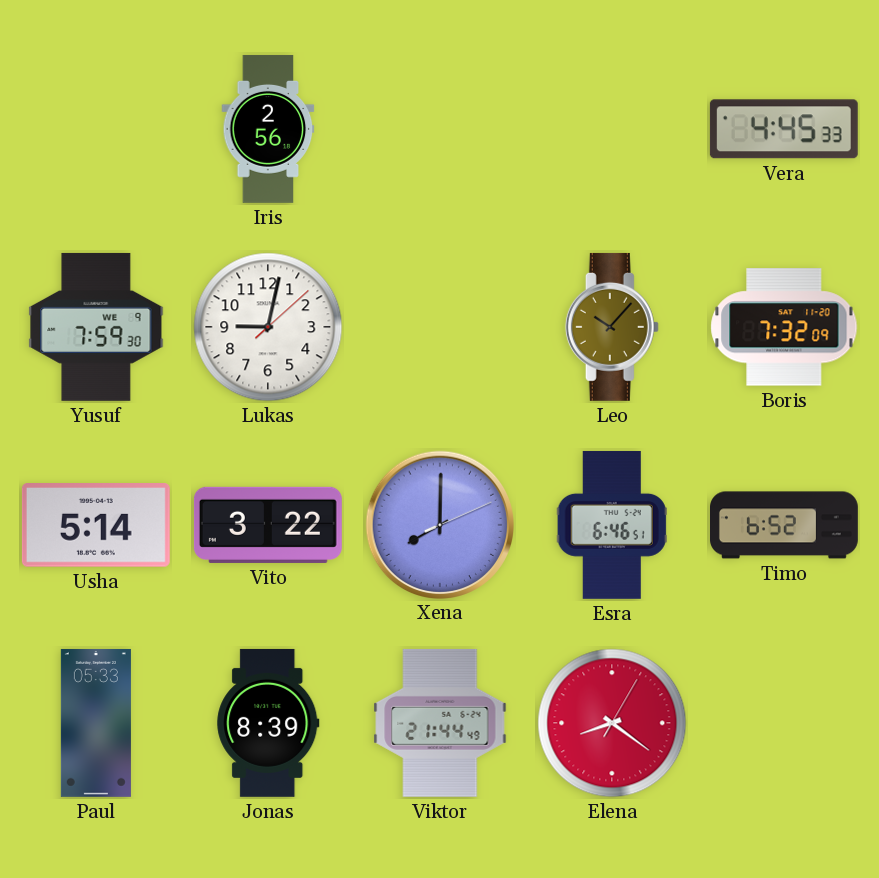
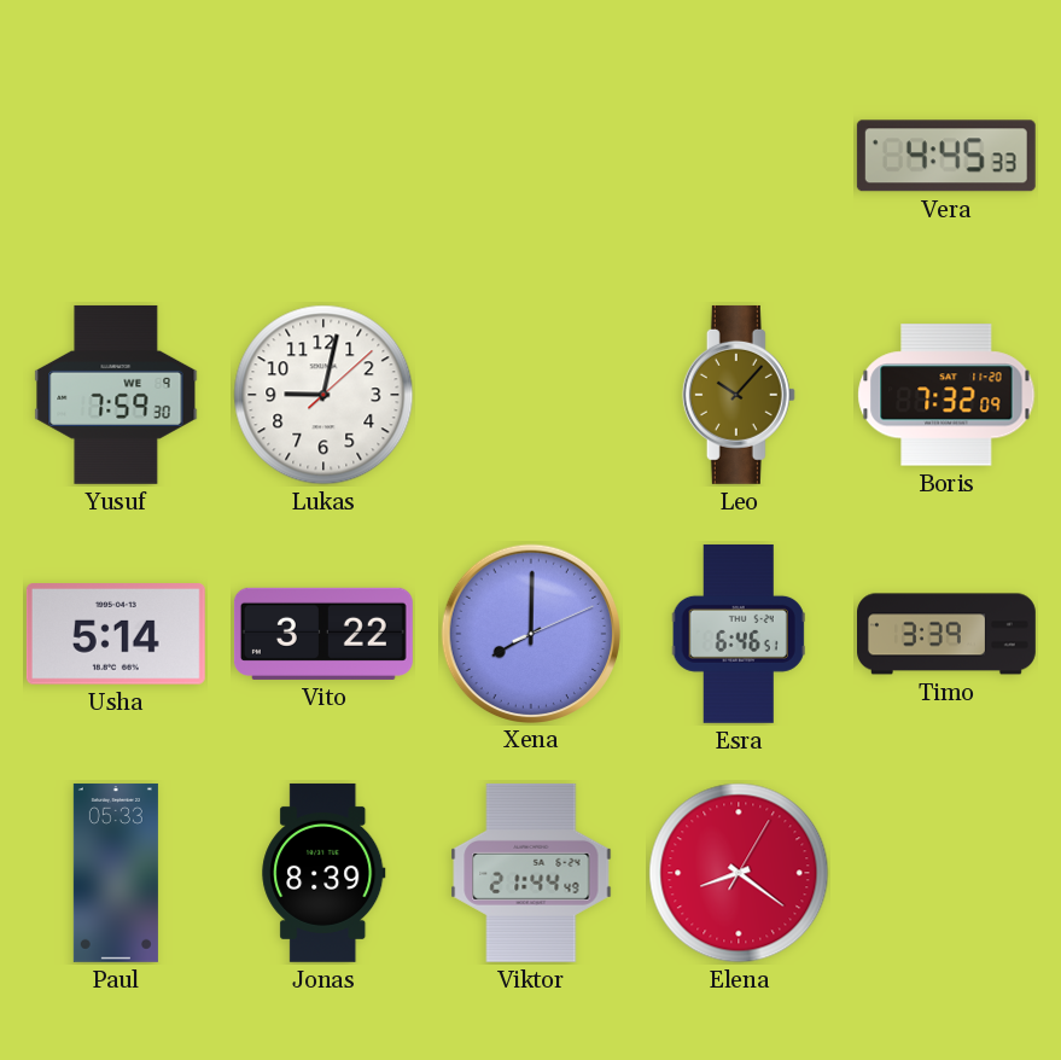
Iris: 2:56 -> none (268, 129)
Timo: 6:52 -> 3:39 (948, 634)
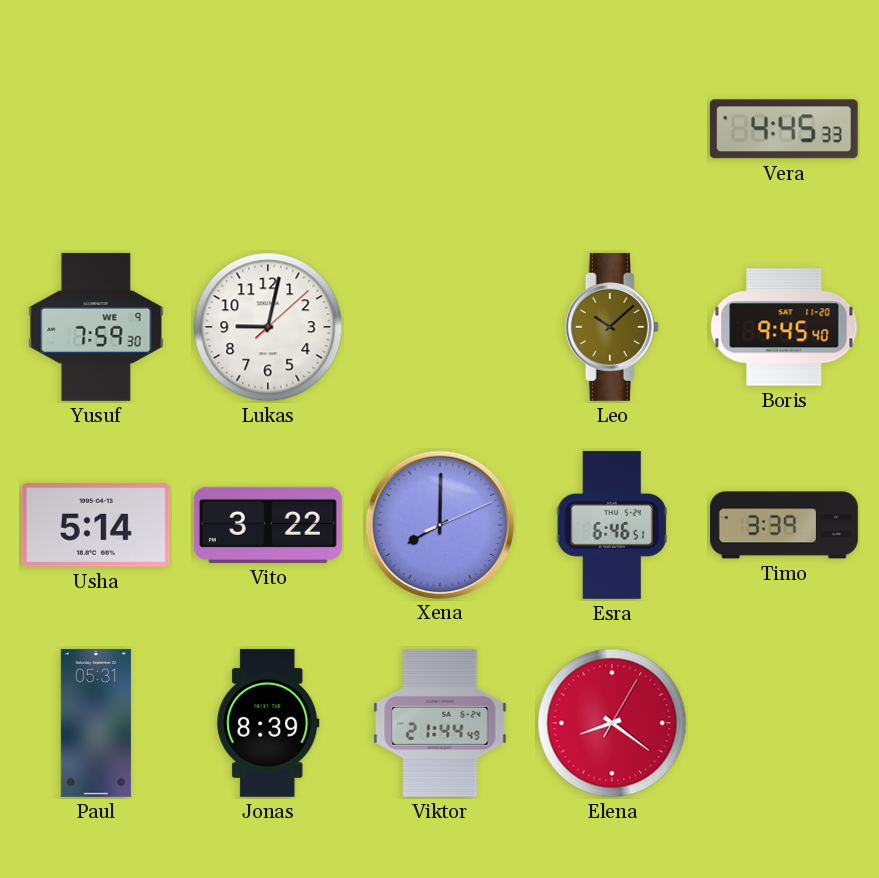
Leo: 10:07 -> 10:08 (612, 327)
Boris: 7:32 -> 9:45 (784, 327)
Paul: 05:33 -> 05:31 (96, 723)
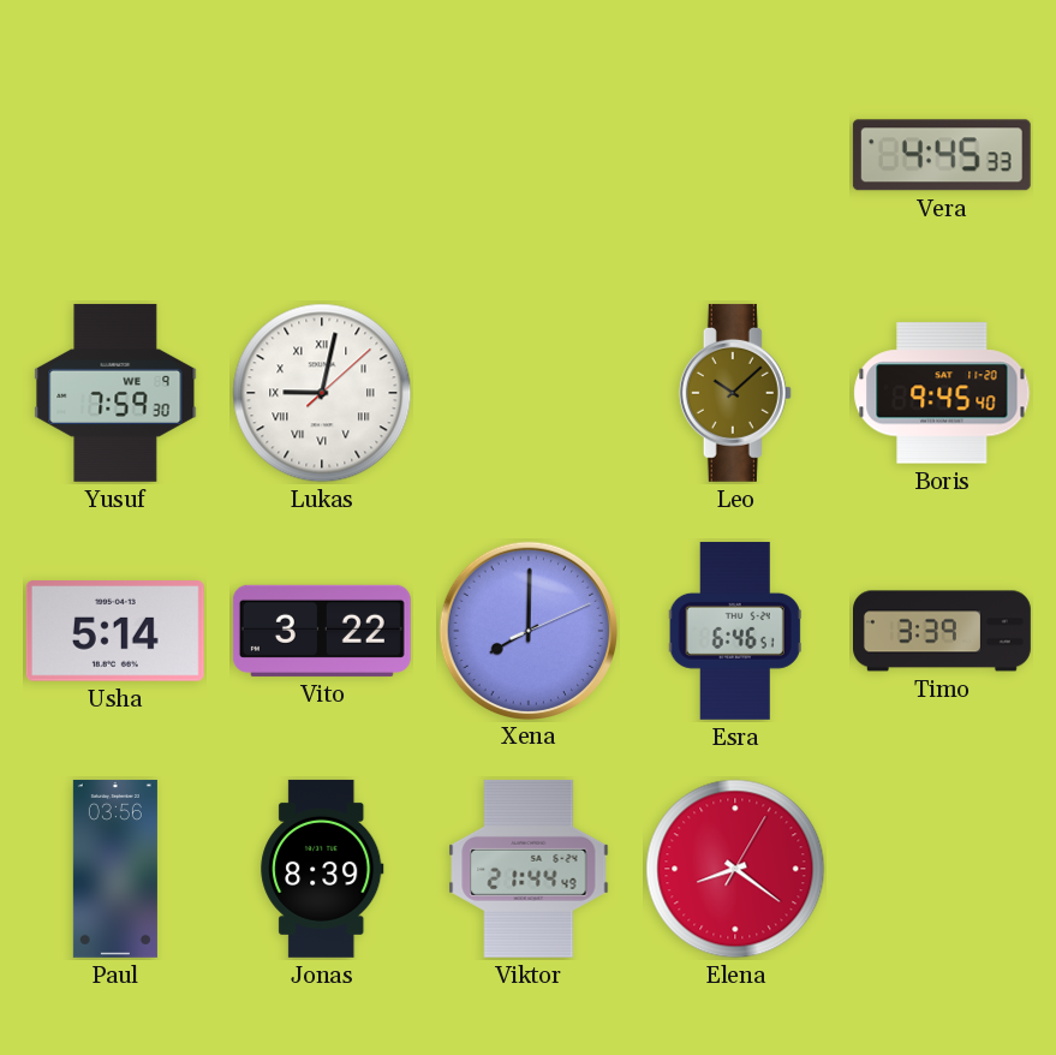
Lukas numerals: Arabic -> Roman (322, 393)
Paul: 05:31 -> 03:56 (115, 869)
